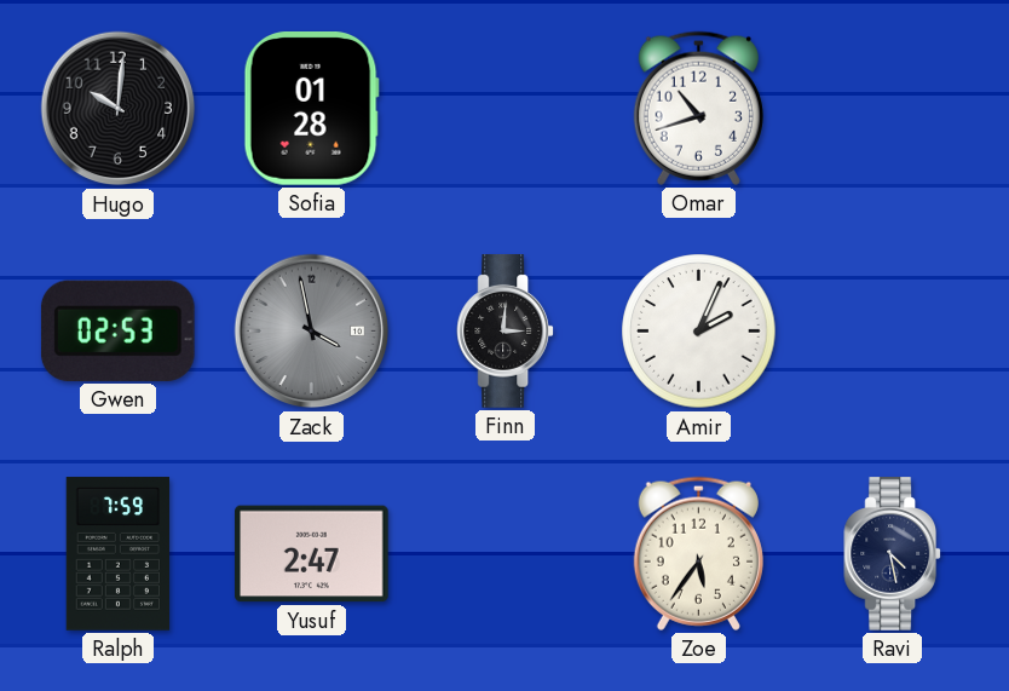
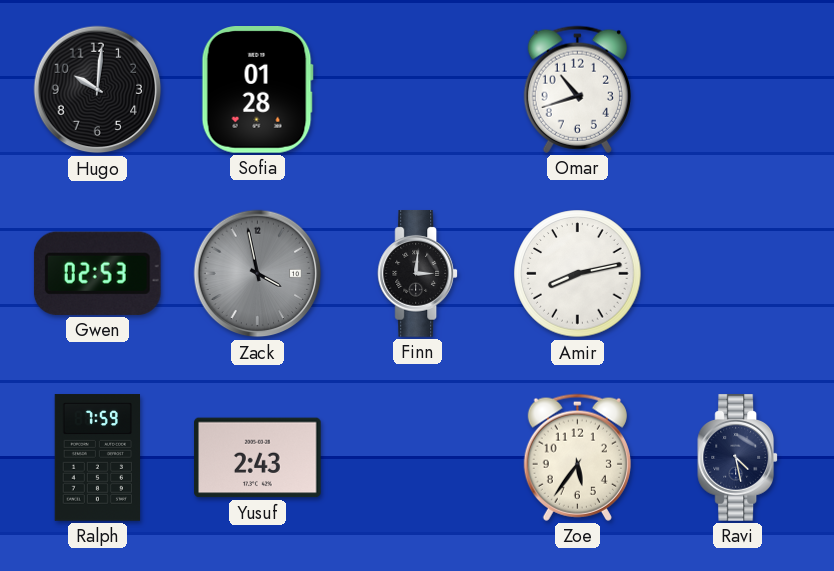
Amir: 2:04 -> 8:13 (578, 274)
Yusuf: 2:47 -> 2:43 (258, 458)
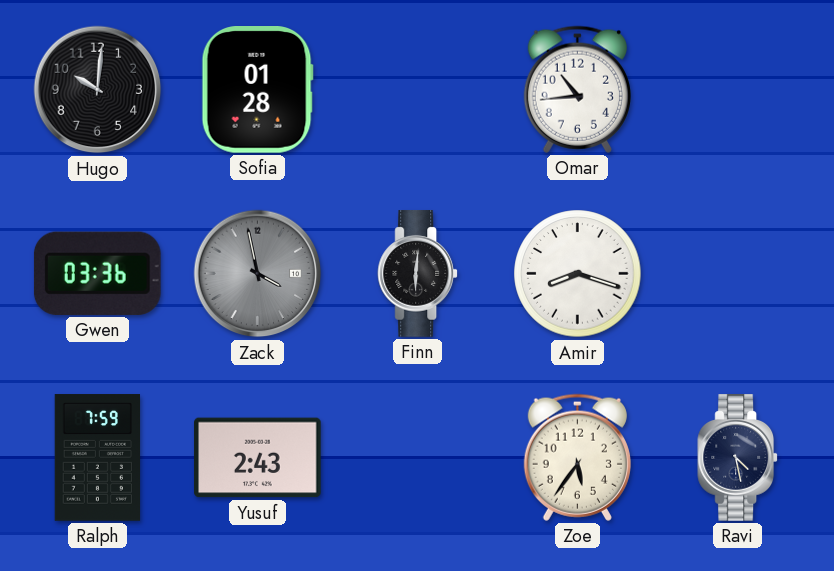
Omar: 10:42 -> 10:44 (577, 89)
Gwen: 02:53 -> 03:36 (97, 273)
Finn: 3:01 -> 6:01 (418, 274)
Amir: 8:13 -> 8:18 (578, 274)
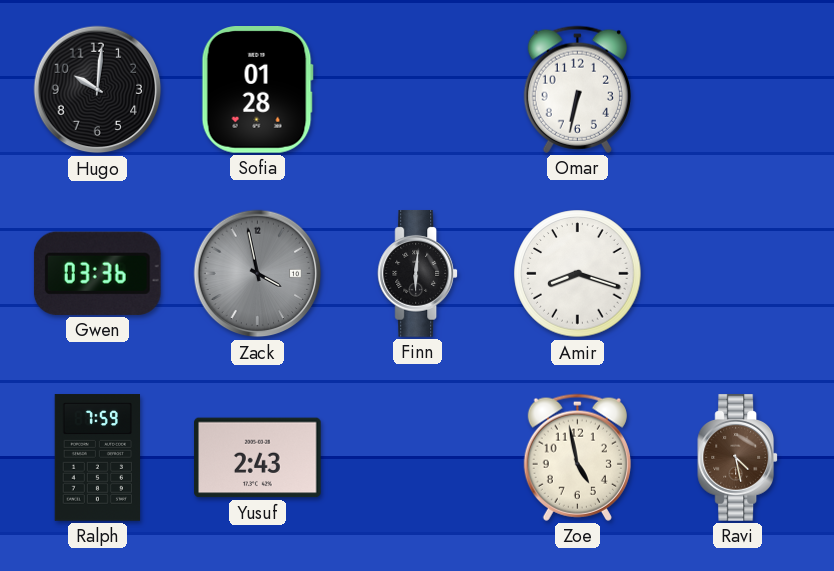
Omar: 10:44 -> 6:32 (577, 89)
Zoe: 5:36 -> 4:58 (577, 457)
Ravi dial: navy -> brown (738, 458)
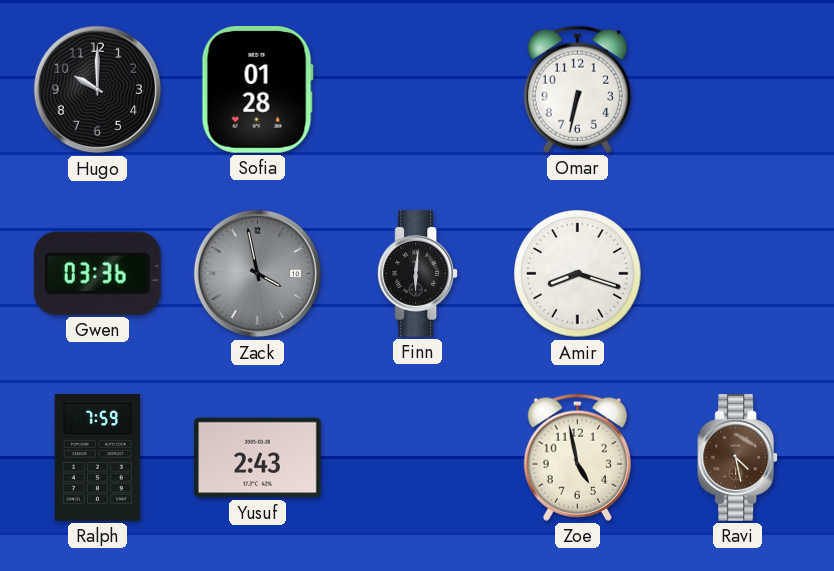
Hugo: 10:01 -> 10:00 (98, 90)
